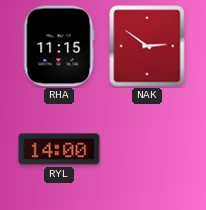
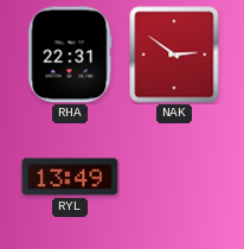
RHA: 11:15 -> 22:31 (70, 55)
RYL: 14:00 -> 13:49 (70, 177)
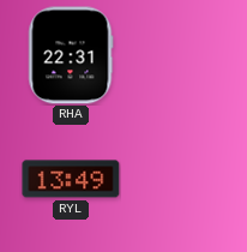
NAK: 2:51 -> none (174, 55)
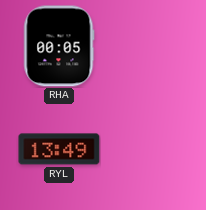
RHA: 22:31 -> 00:05 (59, 46)
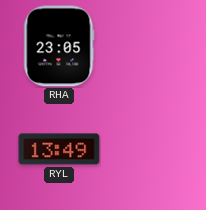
RHA: 00:05 -> 23:05 (59, 46)
